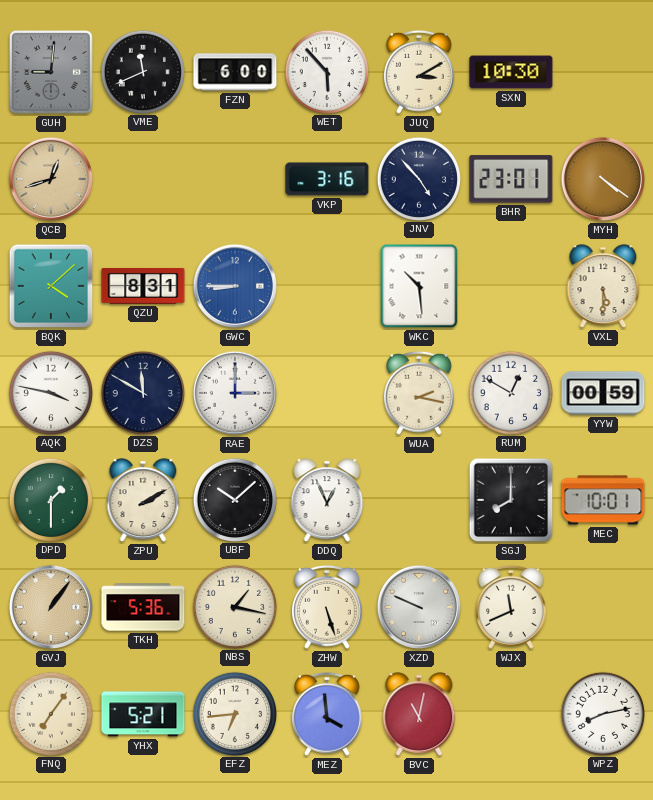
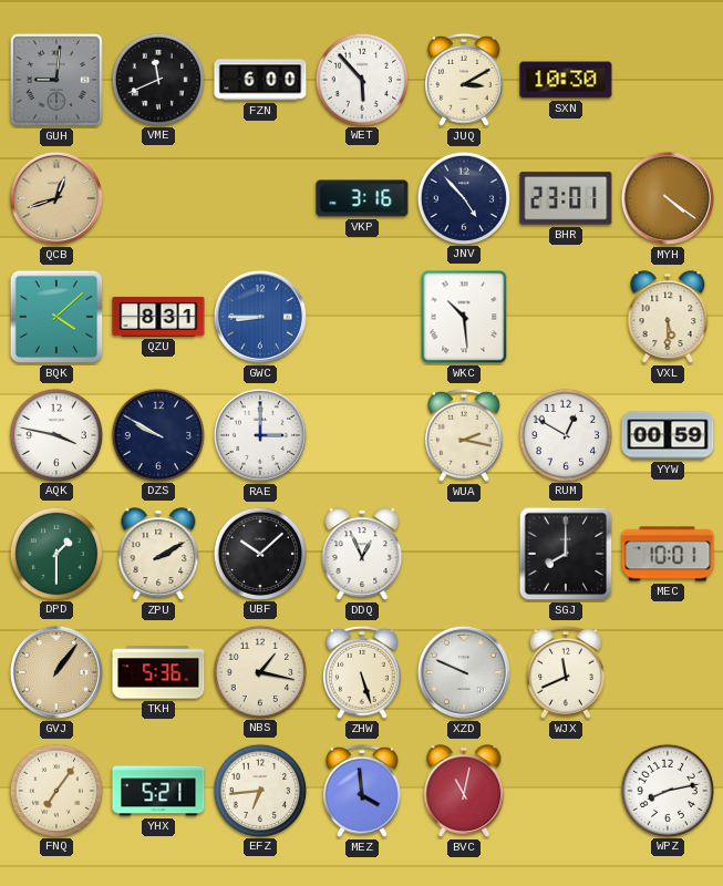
DZS: 11:50 -> 9:50 (157, 434)
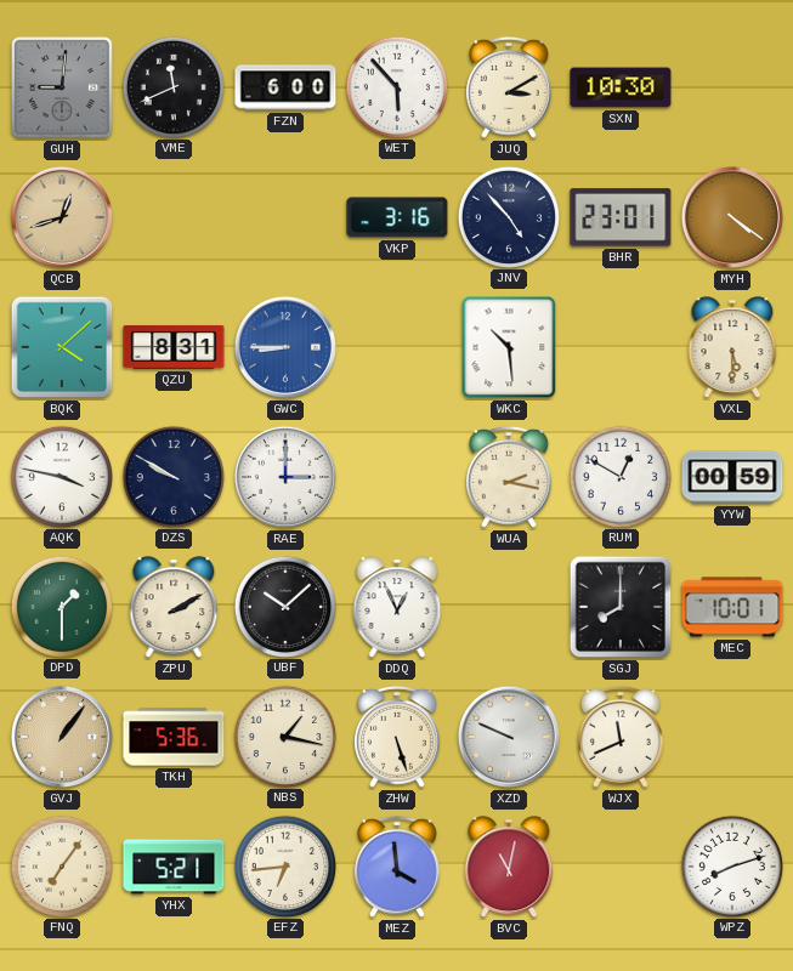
WPZ: 8:13 -> 8:12 (731, 865)
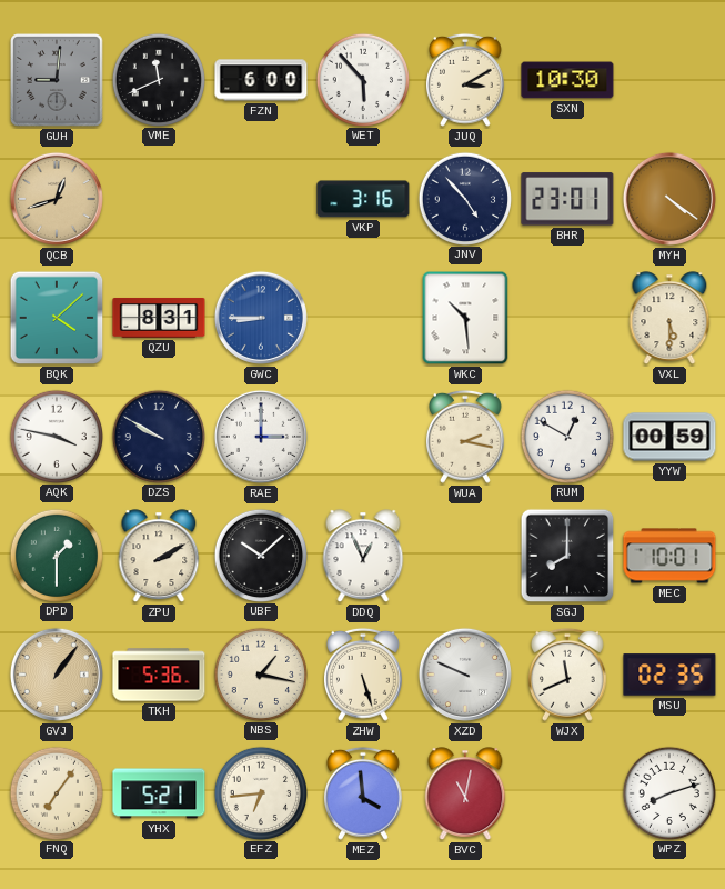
MSU: none -> 02:35 (669, 675)
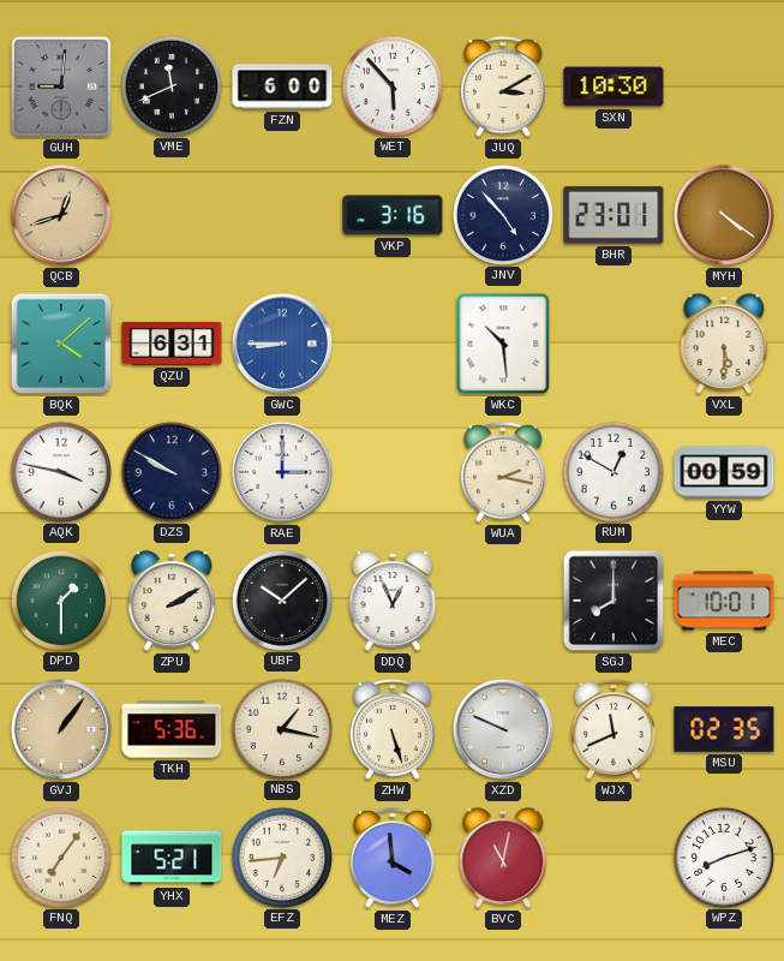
QZU: 8:31 -> 6:31 (172, 344)
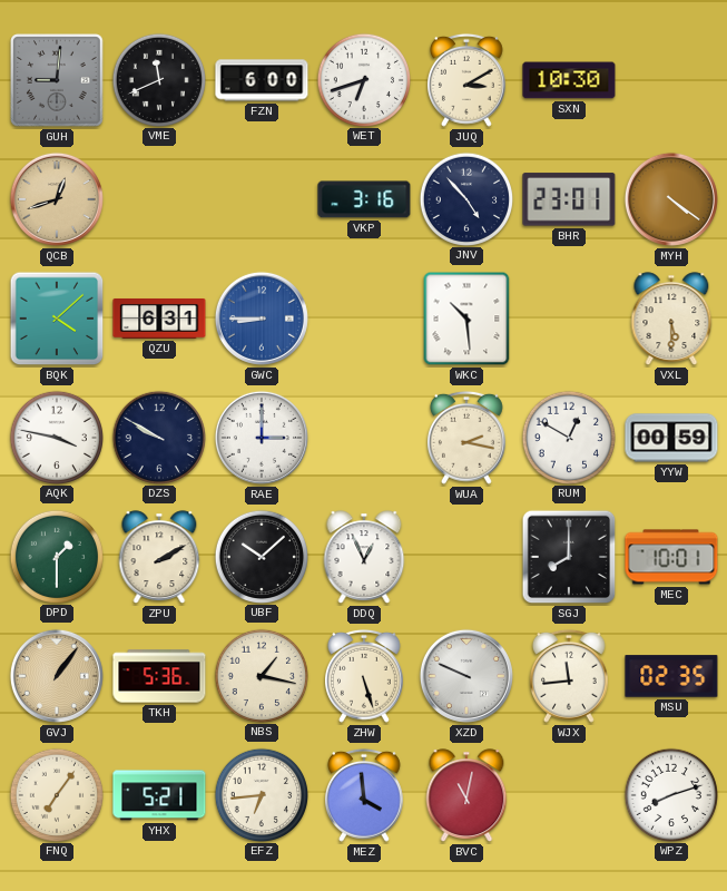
WET: 5:53 -> 6:42 (363, 79)
WJX: 11:41 -> 11:44 (570, 676)
